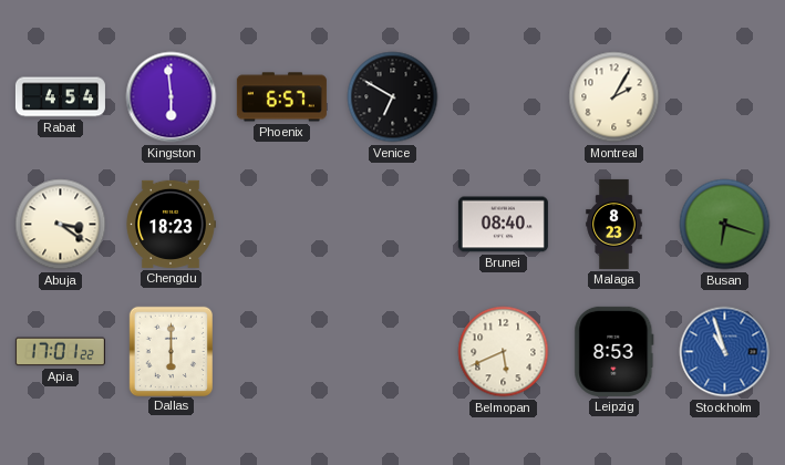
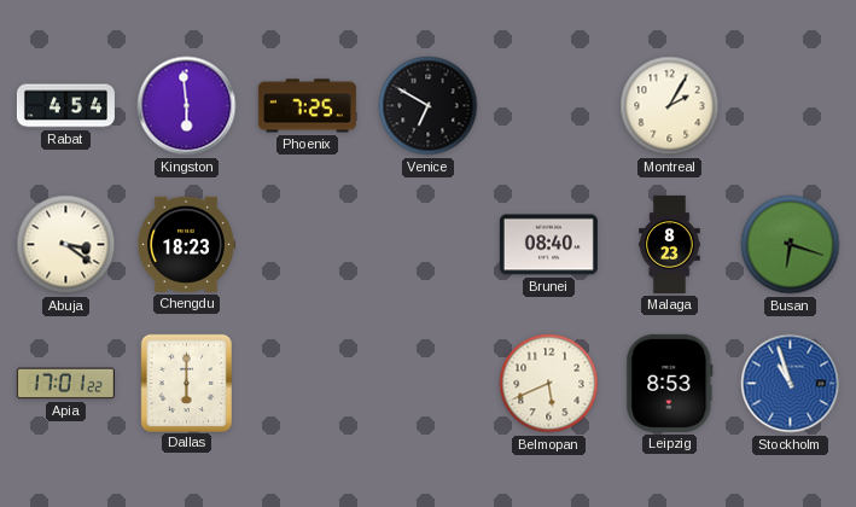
Phoenix: 6:57 -> 7:25 (307, 106)
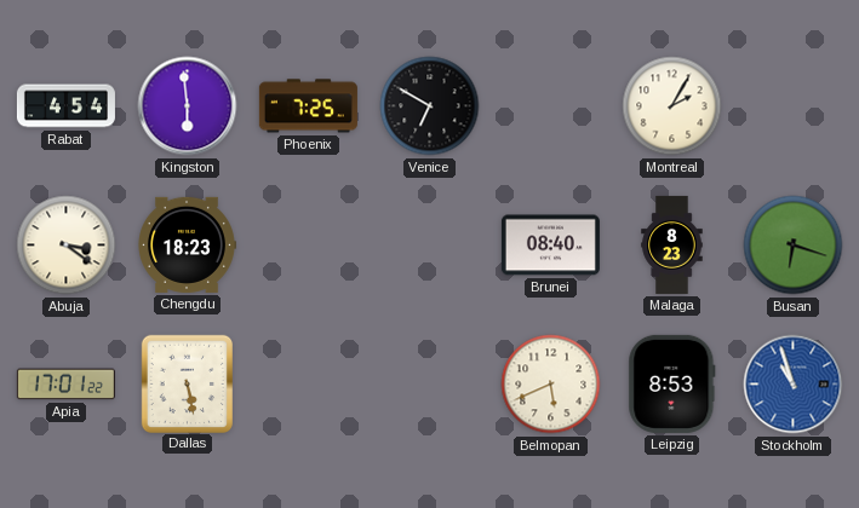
Dallas: 6:00 -> 5:28 (187, 383)
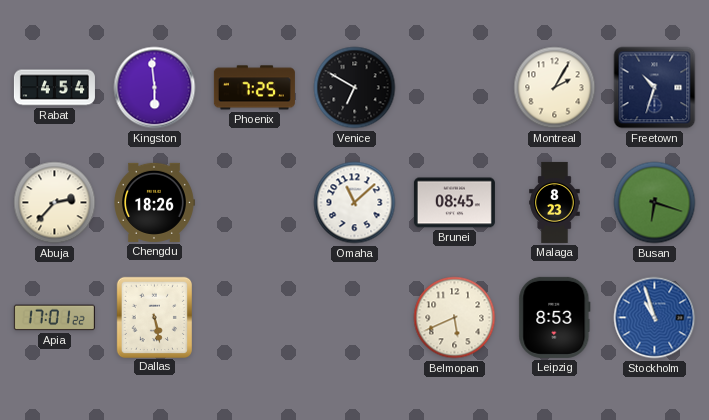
Freetown: none -> 10:33 (655, 88)
Abuja: 3:21 -> 2:37 (55, 203)
Chengdu: 18:23 -> 18:26 (154, 202)
Omaha: none -> 11:08 (355, 203)
Brunei: 08:40 -> 08:45 (454, 203)
